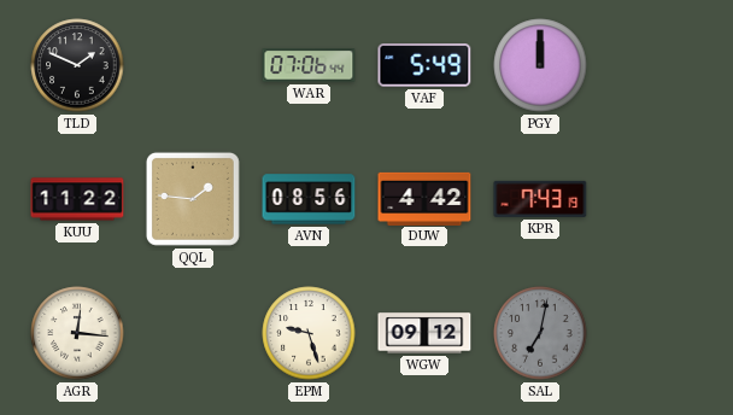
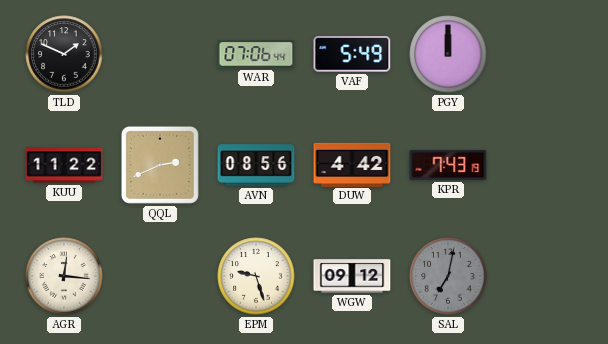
QQL: 1:46 -> 2:41 (160, 165)
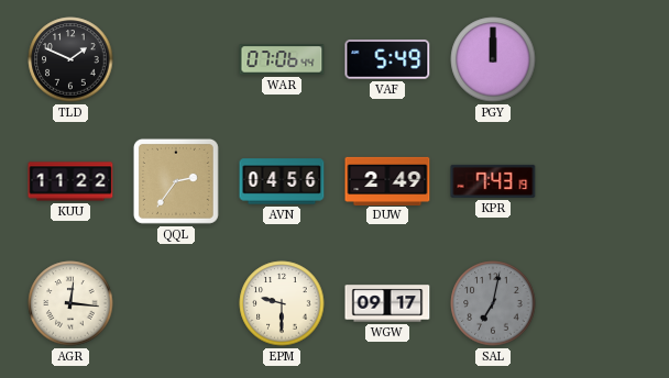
QQL: 2:41 -> 2:36 (176, 181)
AVN: 08:56 -> 04:56 (282, 181)
DUW: 4:42 -> 2:49 (387, 180)
EPM: 9:27 -> 9:30 (282, 303)
WGW: 09:12 -> 09:17 (387, 303)
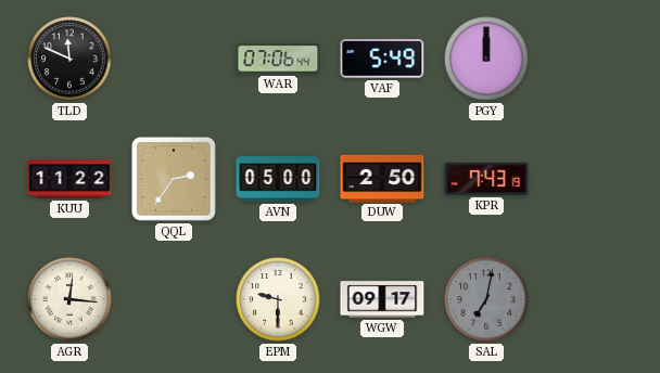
TLD: 1:49 -> 11:49 (69, 59)
AVN: 04:56 -> 05:00 (278, 179)
DUW: 2:49 -> 2:50 (382, 178)
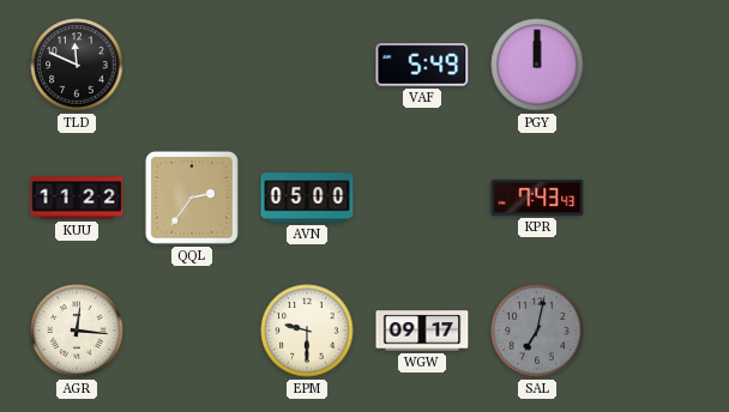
WAR: 07:06 -> none (278, 59)
DUW: 2:50 -> none (382, 178)
KPR: 7:43:19 -> 7:43:43 (537, 198)
